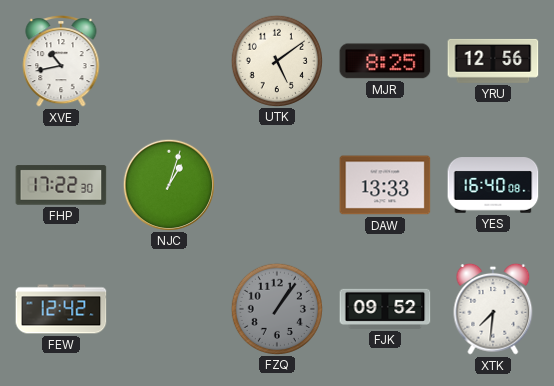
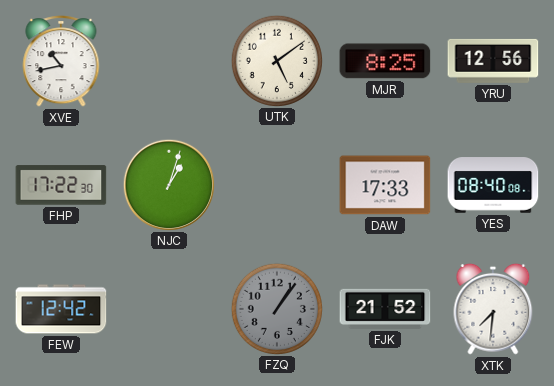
DAW: 13:33 -> 17:33 (385, 185)
YES: 16:40 -> 08:40 (493, 185)
FJK: 09:52 -> 21:52 (385, 309)
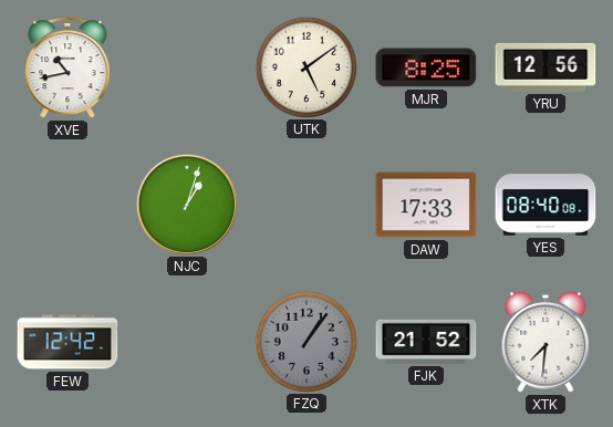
FHP: 17:22 -> none (61, 185)
